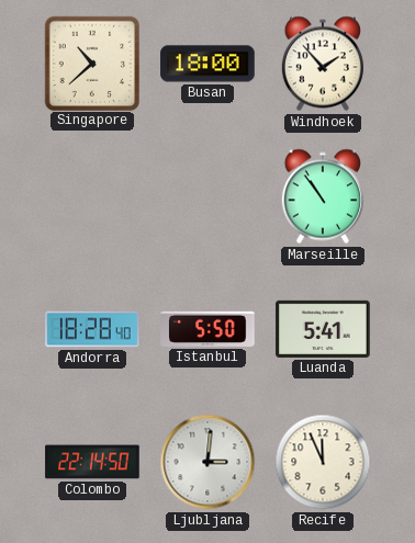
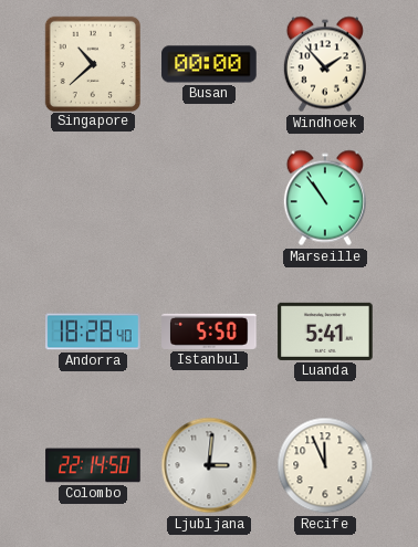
Busan: 18:00 -> 00:00 (209, 64)
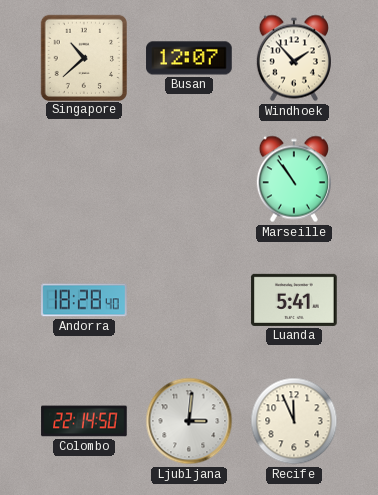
Busan: 00:00 -> 12:07 (189, 58)
Istanbul: 5:50 -> none (209, 332)
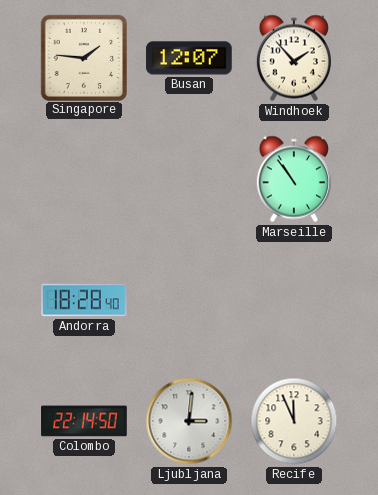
Singapore: 10:38 -> 1:46 (83, 57)
Luanda: 5:41 -> none (294, 300)
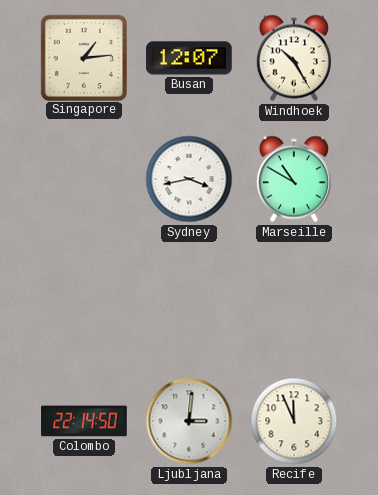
Singapore: 1:46 -> 1:14 (83, 57)
Windhoek: 1:53 -> 10:25 (294, 58)
Sydney: none -> 3:43 (189, 179)
Marseille: 10:54 -> 10:50 (294, 179)
Andorra: 18:28 -> none (84, 300)
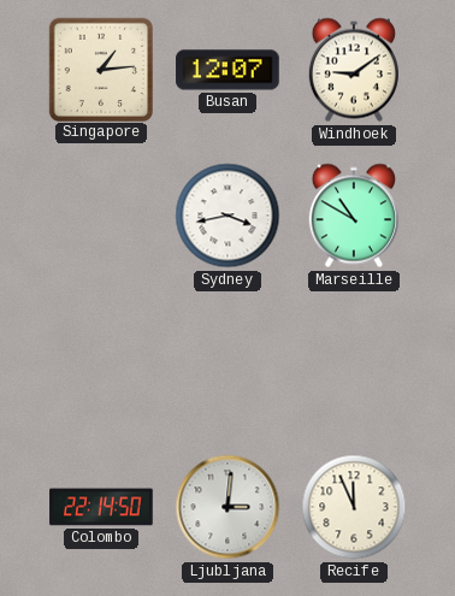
Windhoek: 10:25 -> 9:09 (354, 70)
